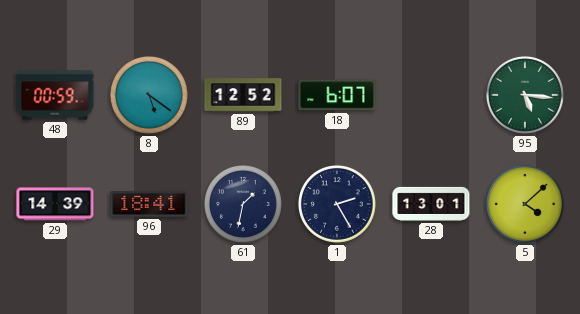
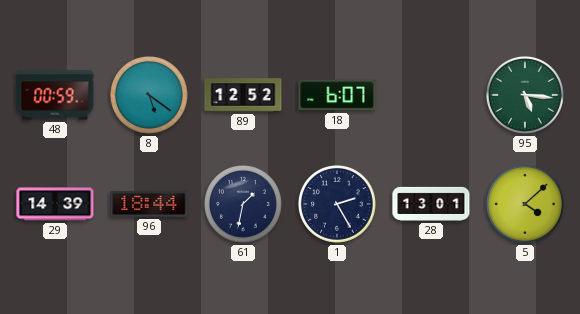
96: 18:41 -> 18:44 (149, 204)
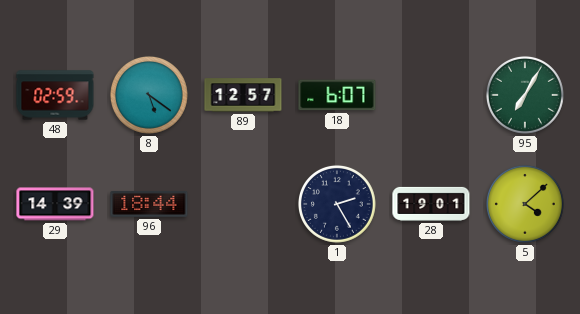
48: 00:59 -> 02:59 (55, 95)
89: 12:52 -> 12:57 (243, 95)
95: 5:16 -> 7:05 (525, 95)
61: 1:32 -> none (243, 204)
28: 13:01 -> 19:01 (431, 204)
